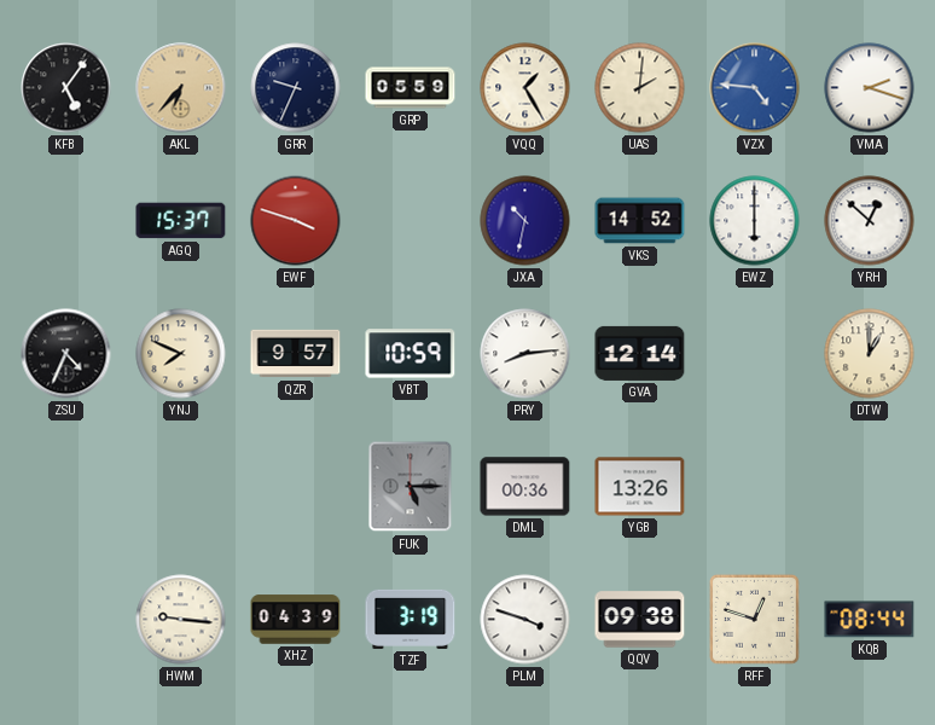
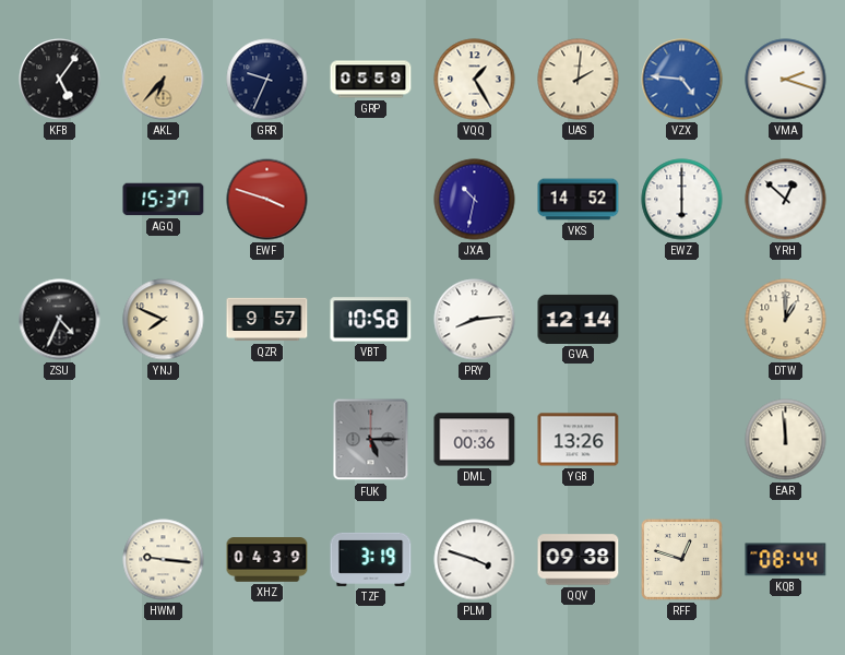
VBT: 10:59 -> 10:58 (371, 320)
EAR: none -> 11:59 (786, 440)
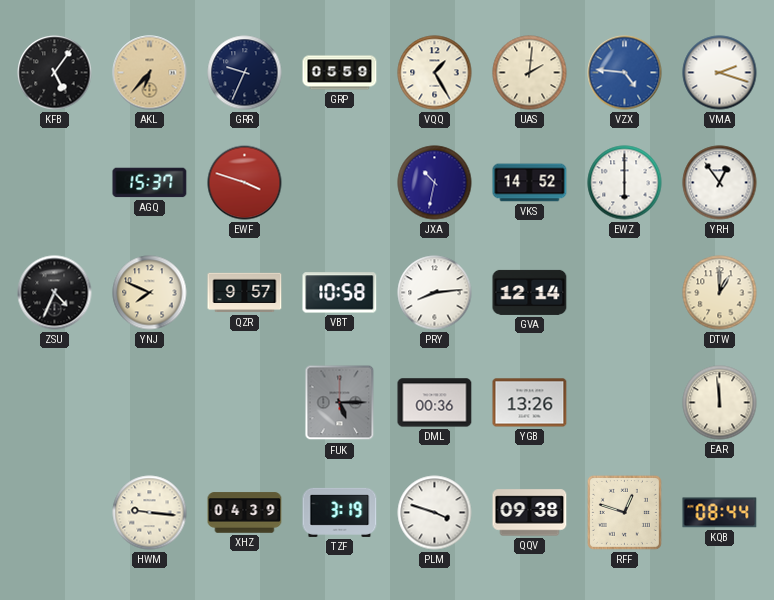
YRH: 12:52 -> 12:54 (720, 183)
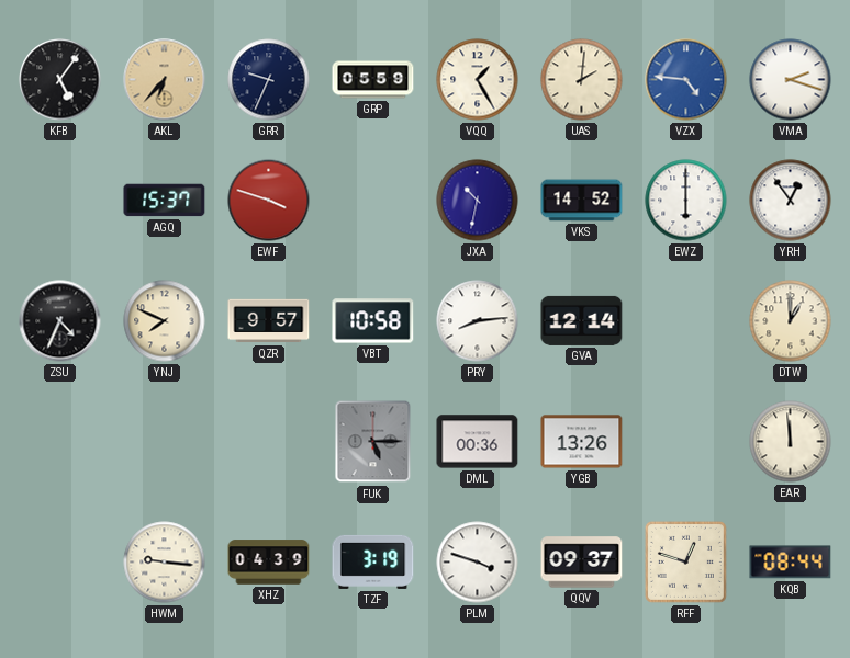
QQV: 09:38 -> 09:37 (582, 563)
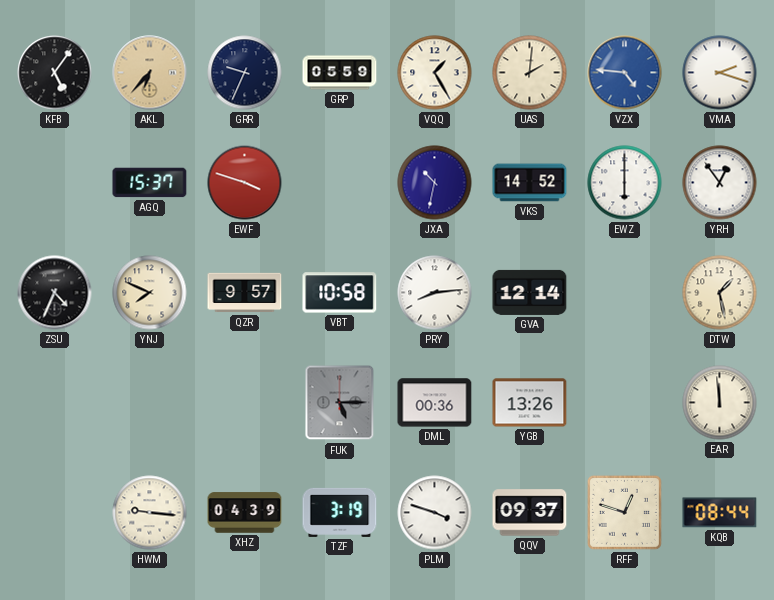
DTW: 1:00 -> 1:28 (720, 293)
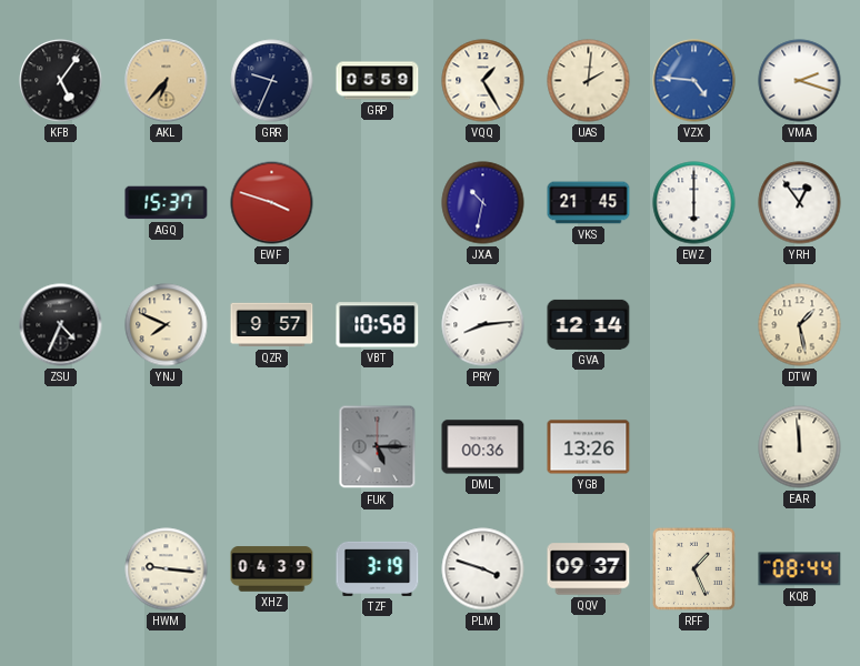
VKS: 14:52 -> 21:45 (589, 203)
RFF: 12:48 -> 1:26 (693, 568)
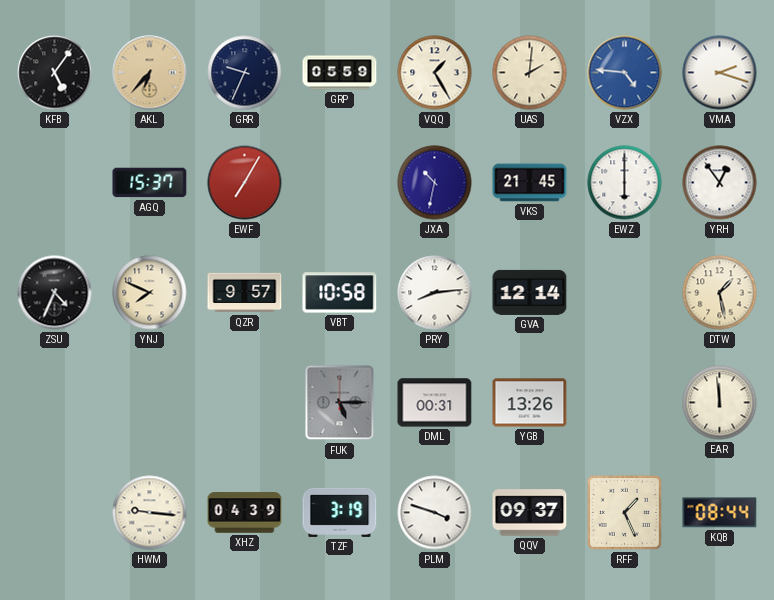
EWF: 3:48 -> 7:05 (245, 183)
DML: 00:36 -> 00:31 (435, 403)
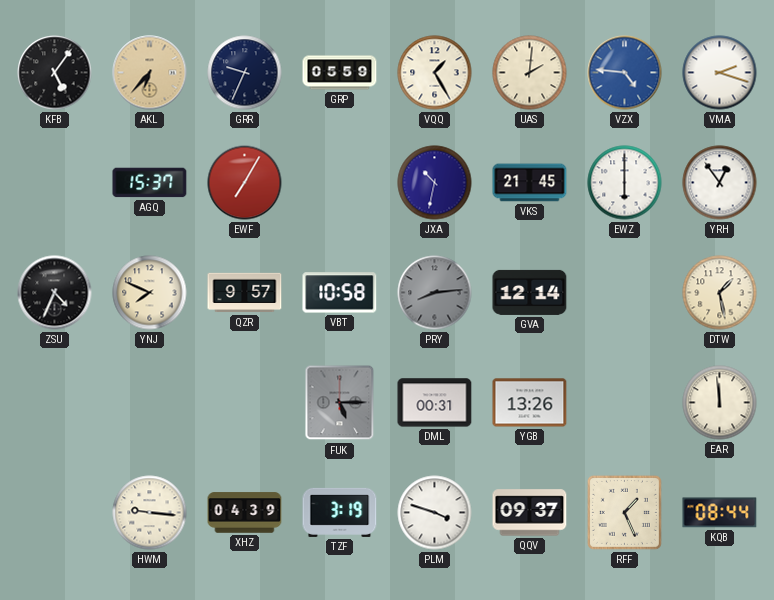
PRY dial: white -> grey (435, 293)
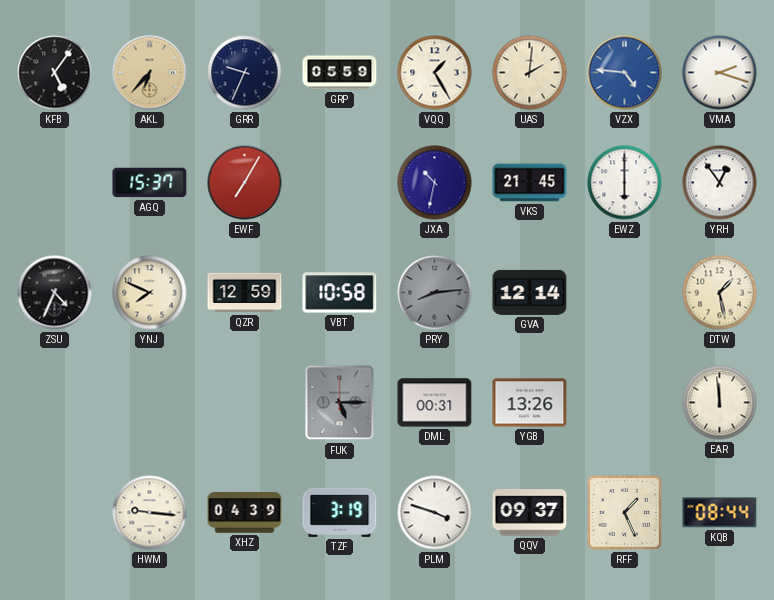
QZR: 9:57 -> 12:59 (245, 293)
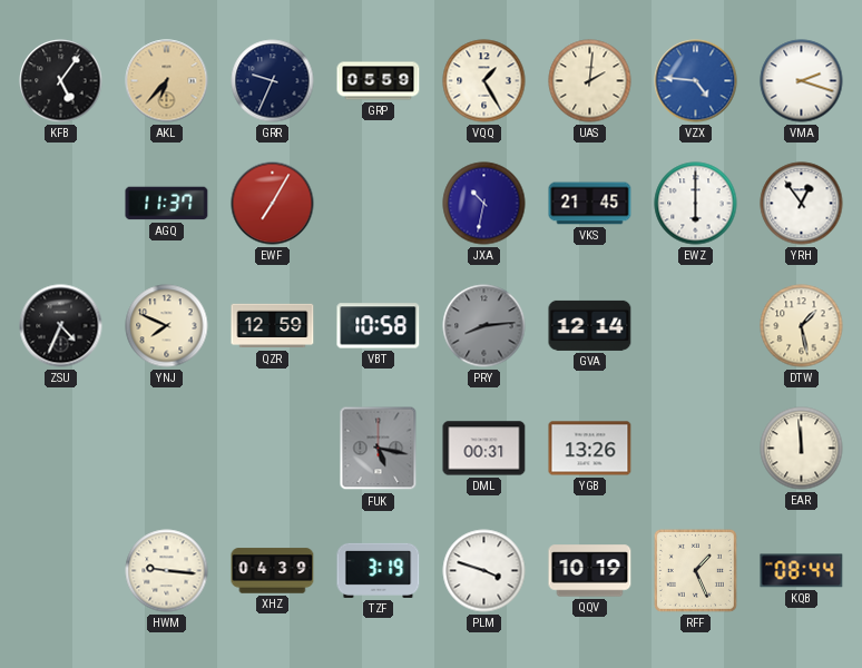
AGQ: 15:37 -> 11:37 (167, 204)
FUK: 5:15 -> 5:17 (379, 449)
QQV: 09:37 -> 10:19 (590, 571)
